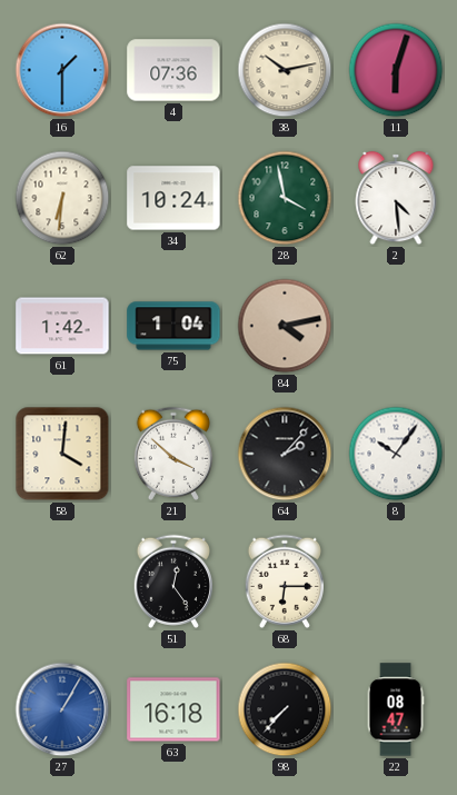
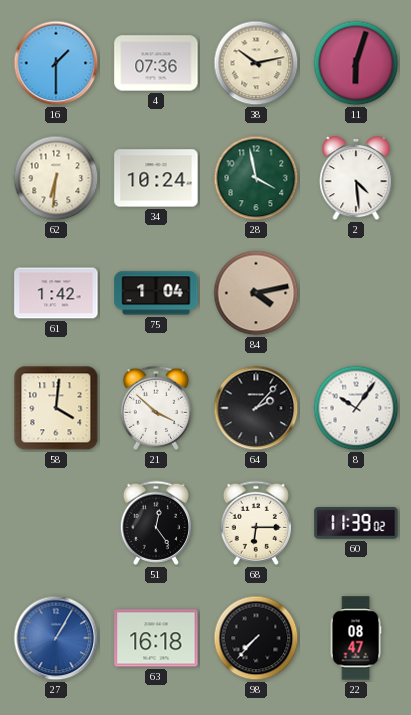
60: none -> 11:39 (356, 524)
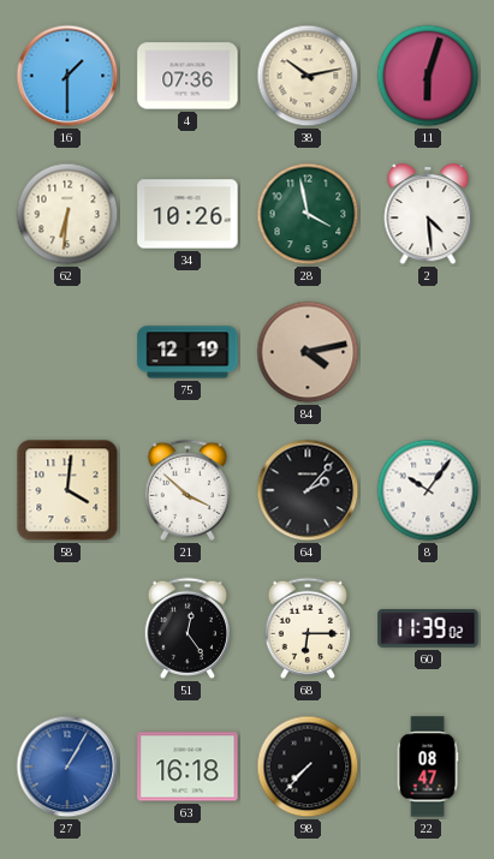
34: 10:24 -> 10:26 (188, 214)
61: 1:42 -> none (56, 293)
75: 1:04 -> 12:19 (188, 352)
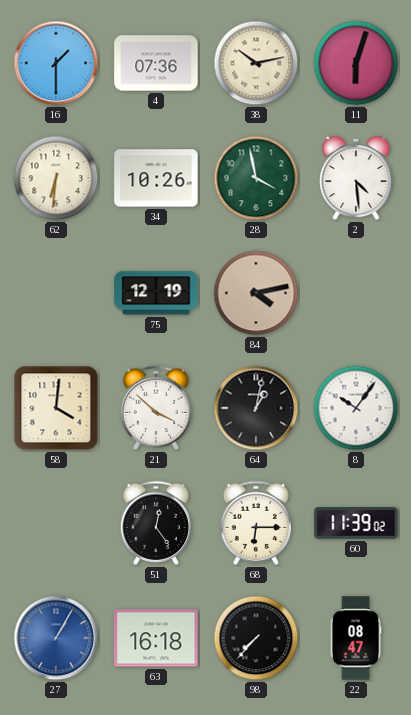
64: 2:07 -> 1:02 (256, 408)
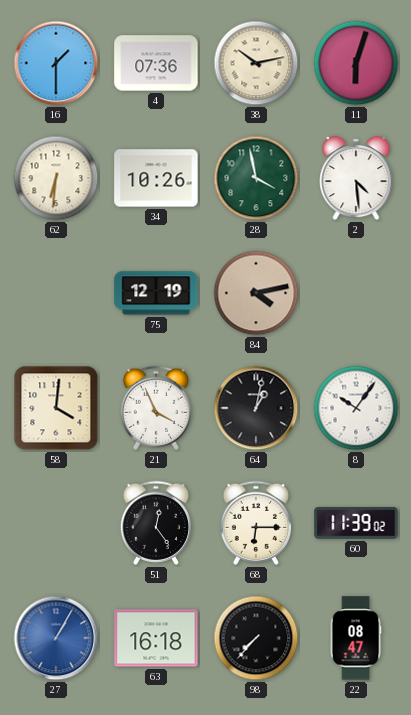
21: 3:52 -> 3:56 (155, 408)
